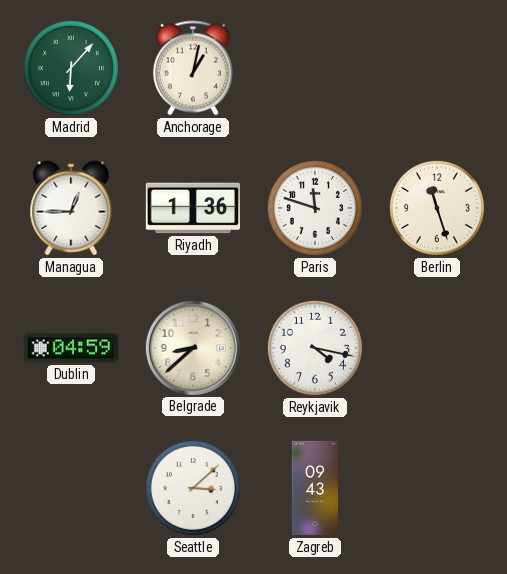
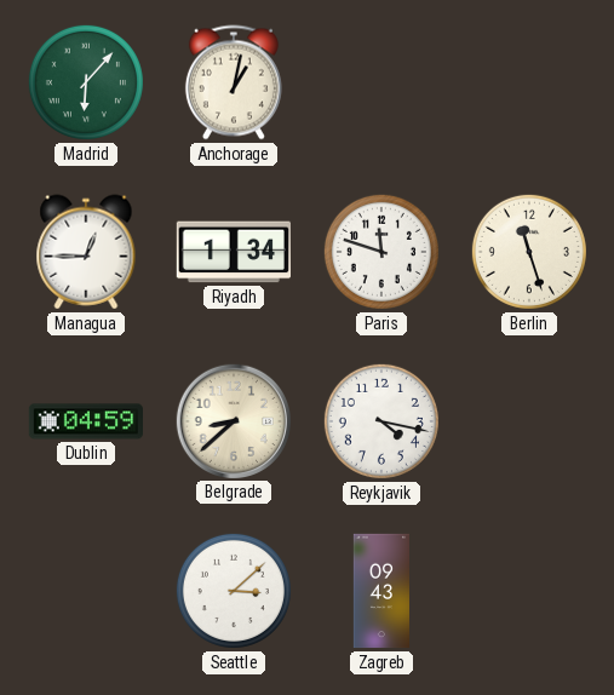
Riyadh: 1:36 -> 1:34 (233, 252)
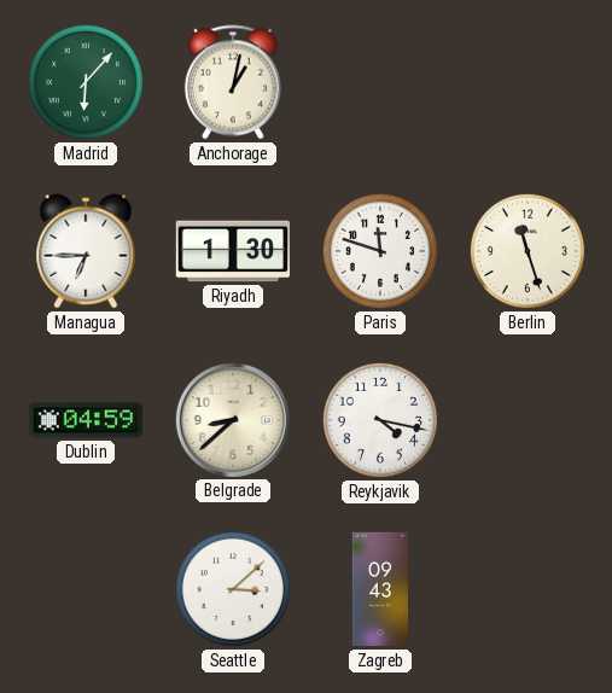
Managua: 12:45 -> 6:45 (86, 251)
Riyadh: 1:34 -> 1:30 (232, 251)
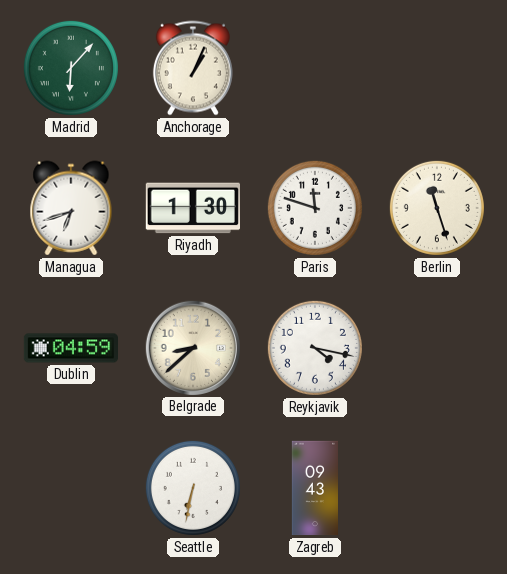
Anchorage: 1:02 -> 1:04 (193, 68)
Managua: 6:45 -> 6:42 (71, 208)
Seattle: 3:08 -> 6:32 (193, 488)
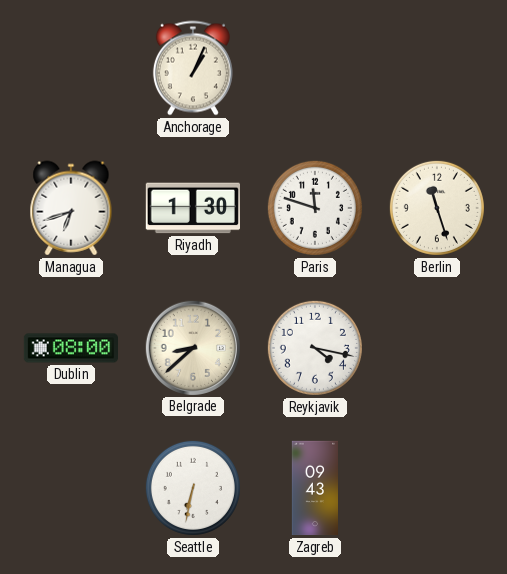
Madrid: 6:07 -> none (71, 68)
Dublin: 04:59 -> 08:00 (70, 348)
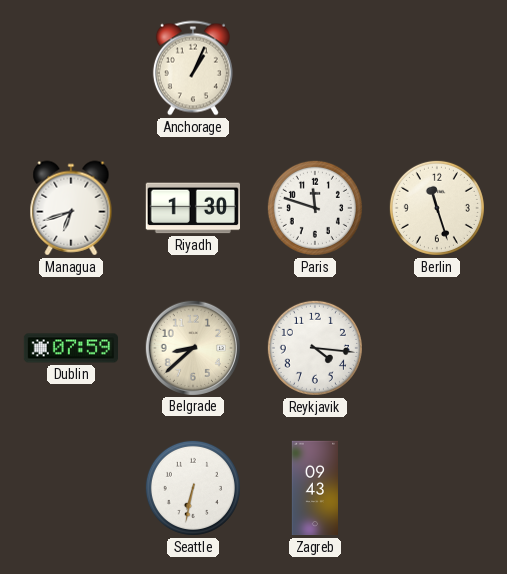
Dublin: 08:00 -> 07:59 (70, 348)
Reykjavik: 4:17 -> 4:16 (315, 348)
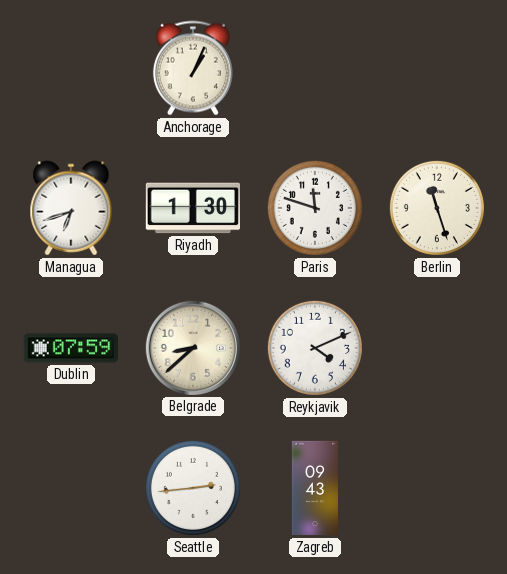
Reykjavik: 4:16 -> 4:11 (315, 348)
Seattle: 6:32 -> 2:44 (193, 488)
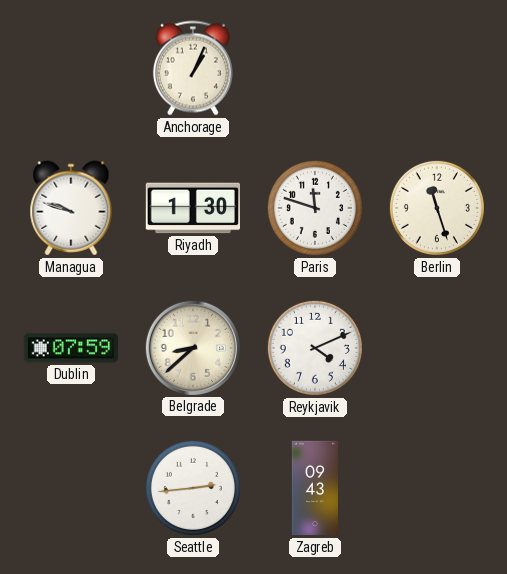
Managua: 6:42 -> 9:48 (71, 208)
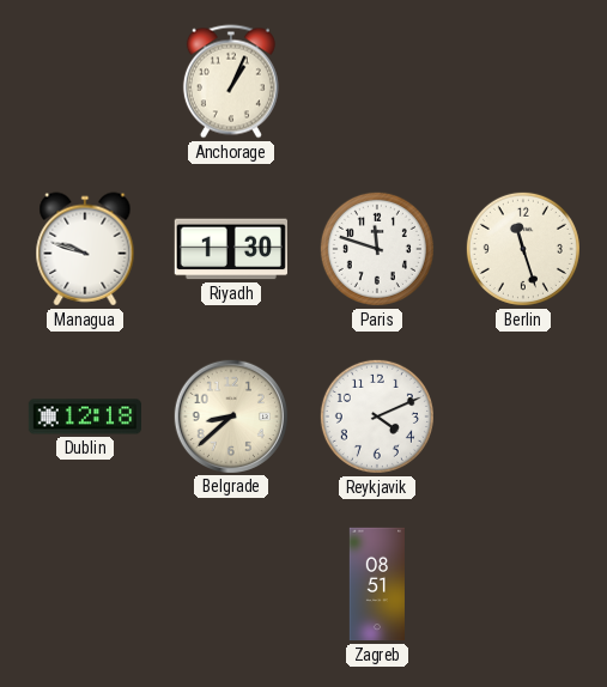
Dublin: 07:59 -> 12:18 (84, 417)
Seattle: 2:44 -> none (193, 488)
Zagreb: 09:43 -> 08:51 (377, 584)
